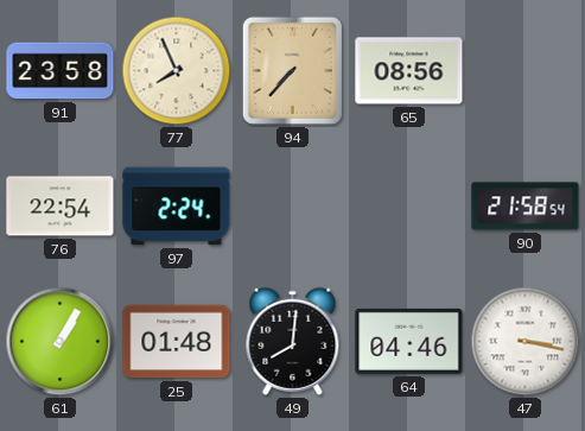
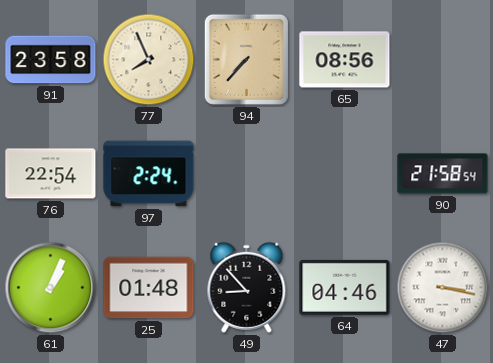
61: 1:05 -> 1:04 (51, 288)
49: 8:01 -> 8:53 (247, 287)
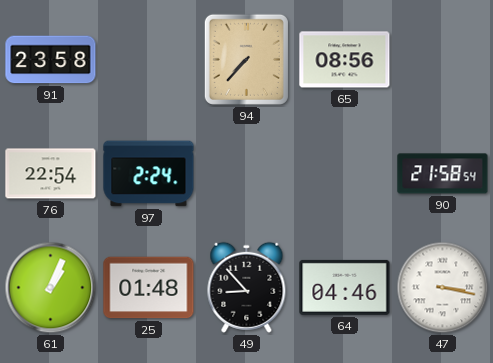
77: 7:56 -> none (149, 60)
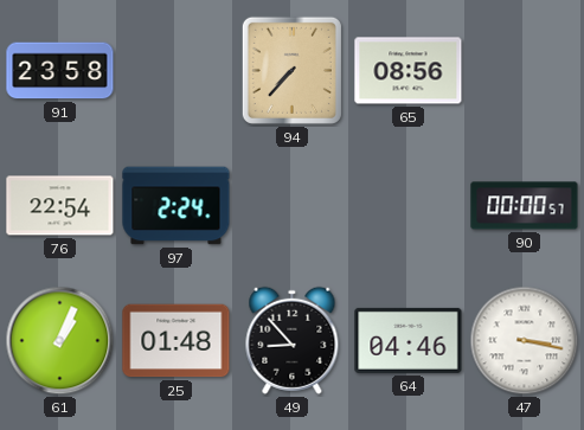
90: 21:58 -> 00:00 (525, 206)
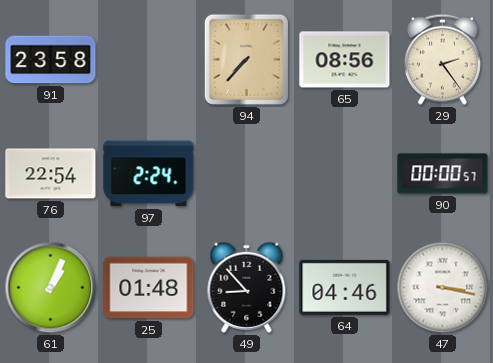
29: none -> 2:24 (442, 59)
